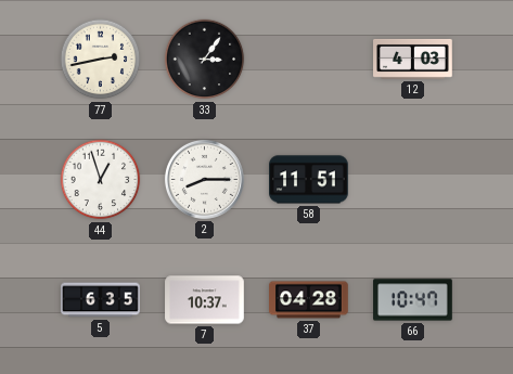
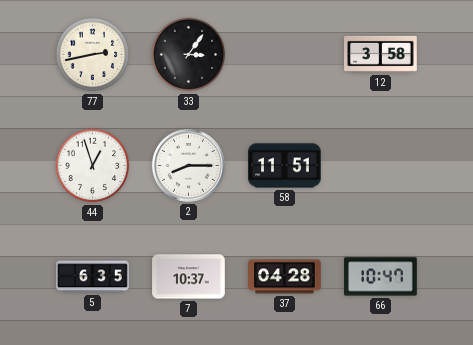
12: 4:03 -> 3:58 (381, 54)
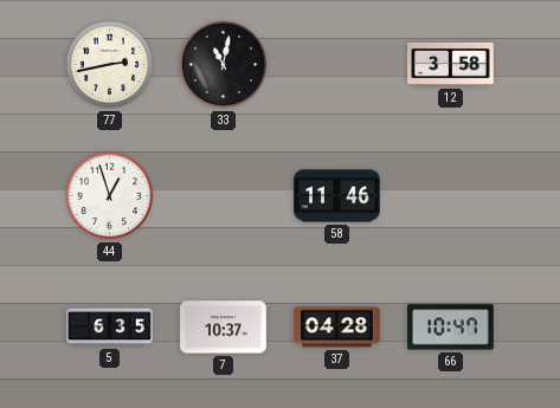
33: 3:06 -> 11:02 (224, 65)
2: 8:15 -> none (188, 165)
58: 11:51 -> 11:46 (337, 196)
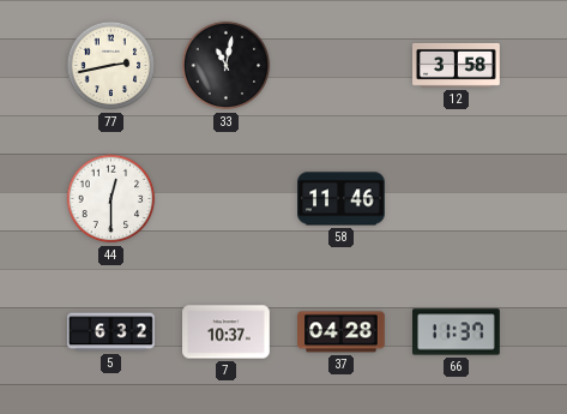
44: 12:57 -> 12:30 (111, 199)
5: 6:35 -> 6:32 (111, 332)
66: 10:47 -> 11:37 (457, 332)
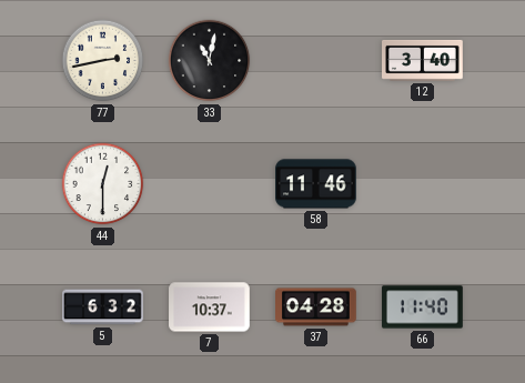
12: 3:58 -> 3:40 (423, 60)
66: 11:37 -> 11:40 (423, 308)
